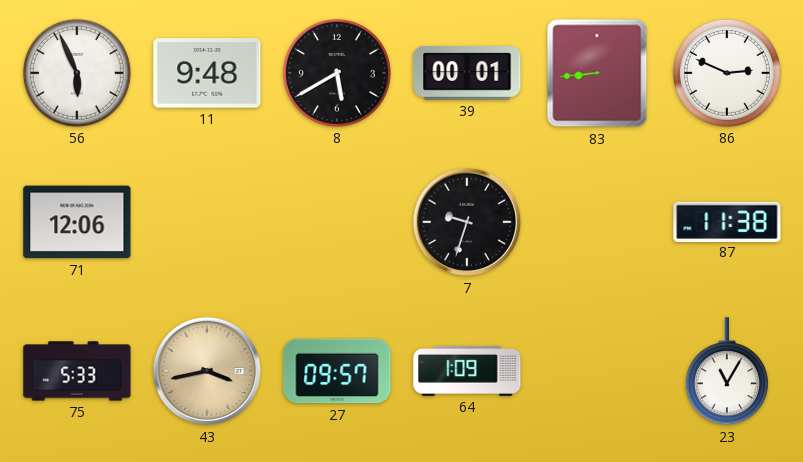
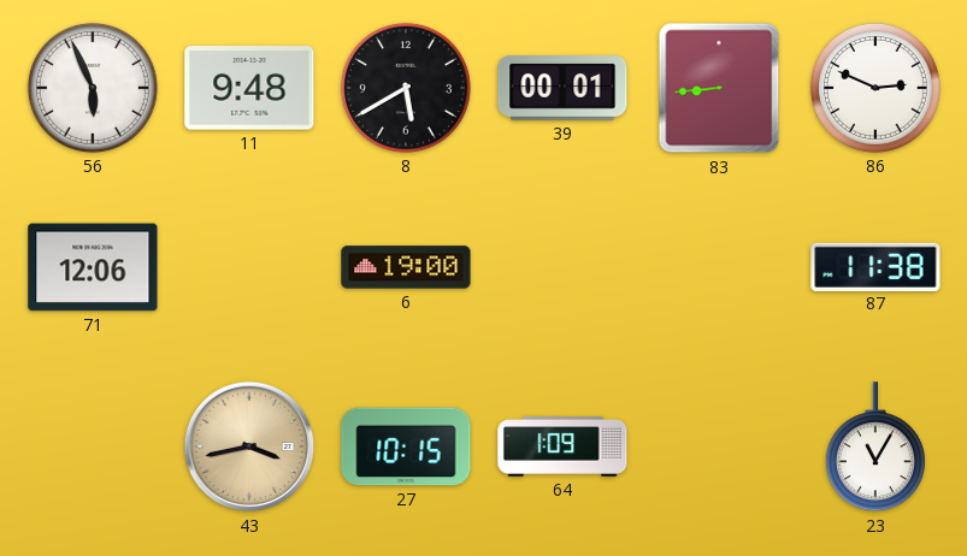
6: none -> 19:00 (406, 267)
7: 9:33 -> none (467, 222)
75: 5:33 -> none (77, 371)
27: 09:57 -> 10:15 (406, 446)
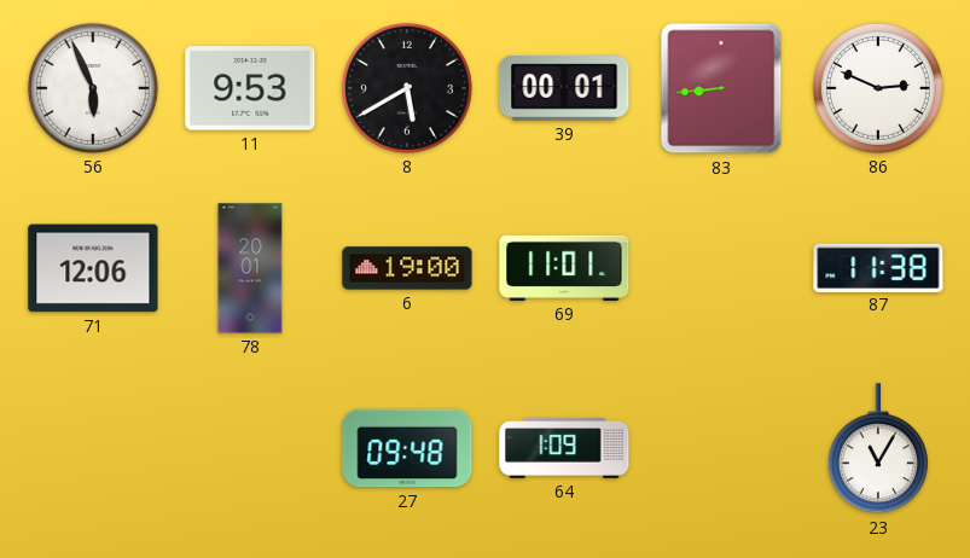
11: 9:48 -> 9:53 (250, 88)
78: none -> 20:01 (250, 268)
69: none -> 11:01 (564, 268)
43: 3:43 -> none (249, 446)
27: 10:15 -> 09:48 (407, 448)
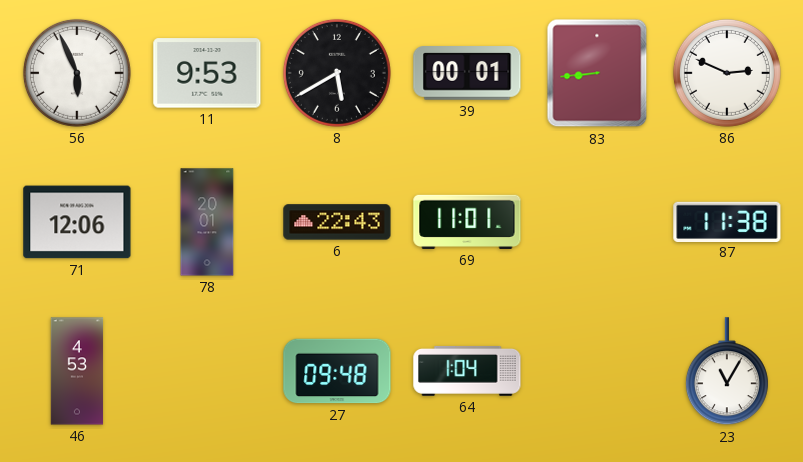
6: 19:00 -> 22:43 (337, 222)
46: none -> 4:53 (77, 371)
64: 1:09 -> 1:04 (467, 371)
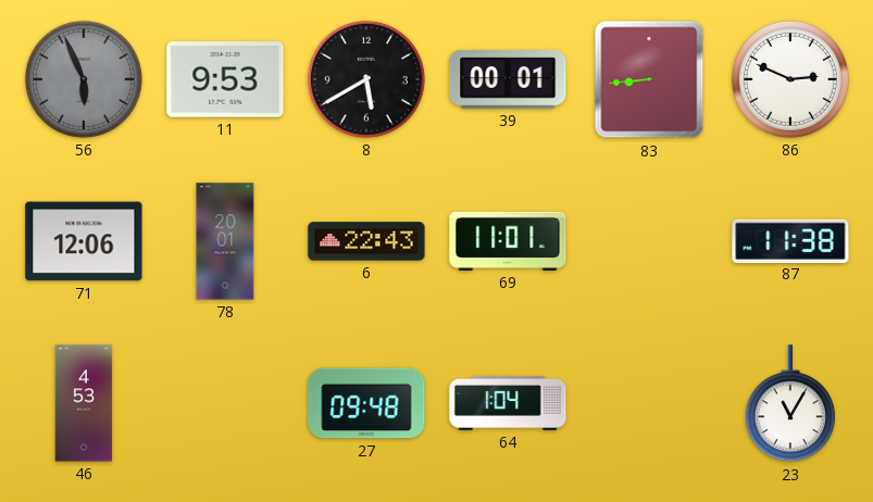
56 dial: white -> grey (84, 79)
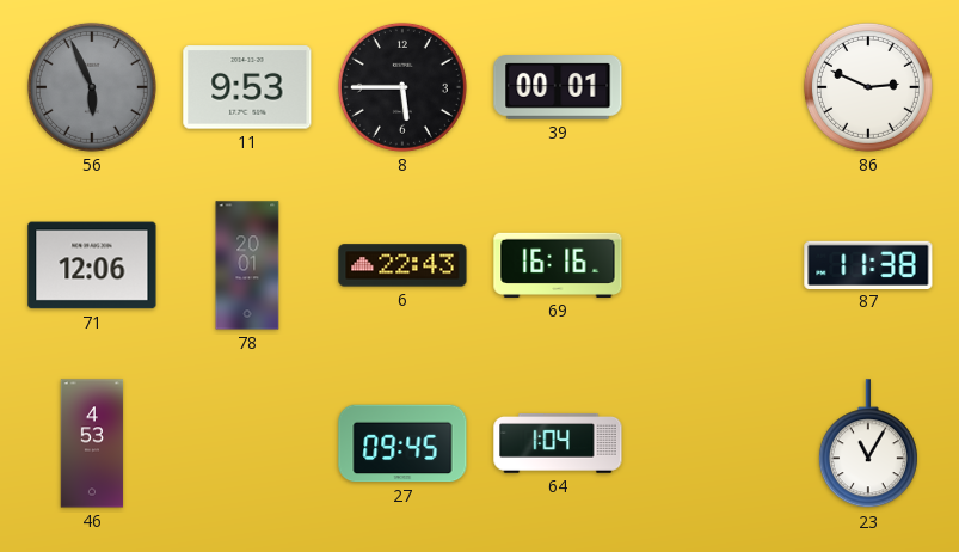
8: 5:40 -> 5:45 (402, 87)
83: 8:44 -> none (649, 79)
69: 11:01 -> 16:16 (558, 265)
27: 09:48 -> 09:45 (402, 443)
